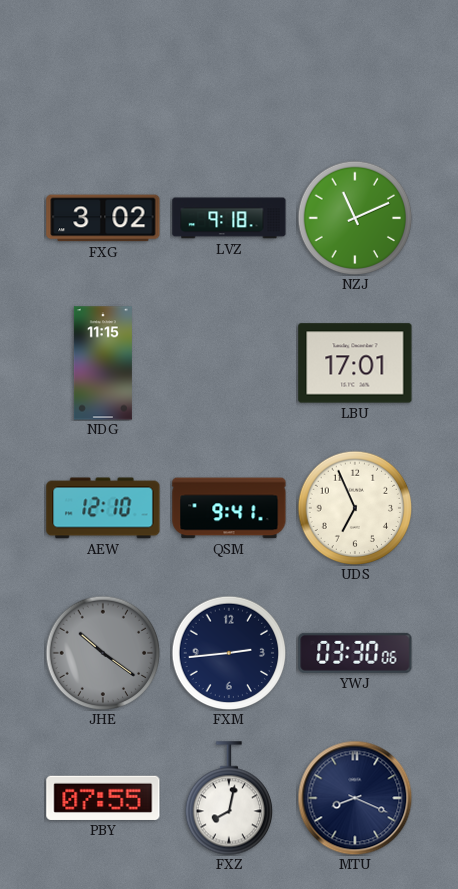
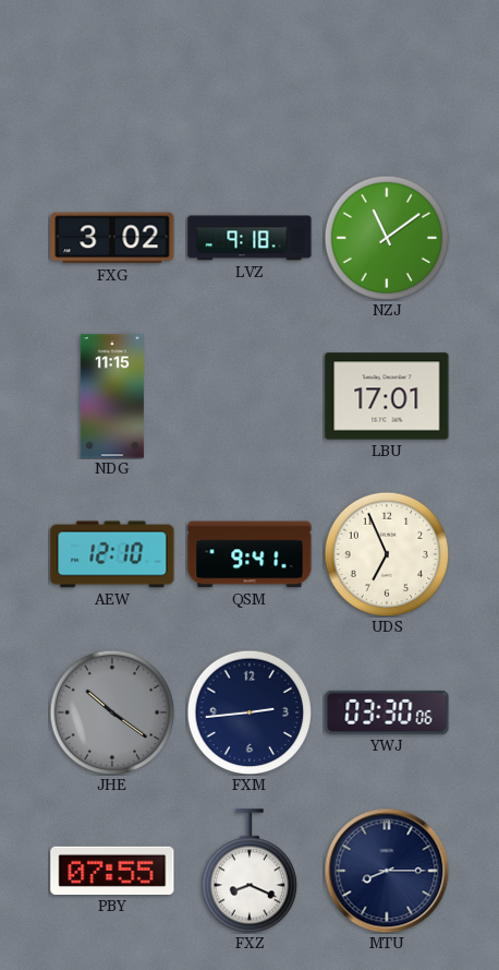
NZJ: 11:11 -> 11:09 (387, 238)
FXZ: 8:02 -> 8:19 (248, 871)
MTU: 8:19 -> 8:15 (387, 871)
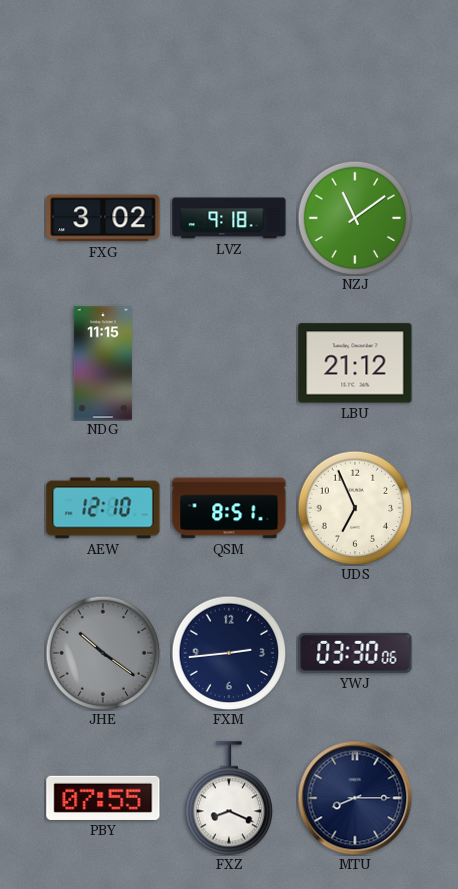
LBU: 17:01 -> 21:12 (355, 363)
QSM: 9:41 -> 8:51 (229, 508)
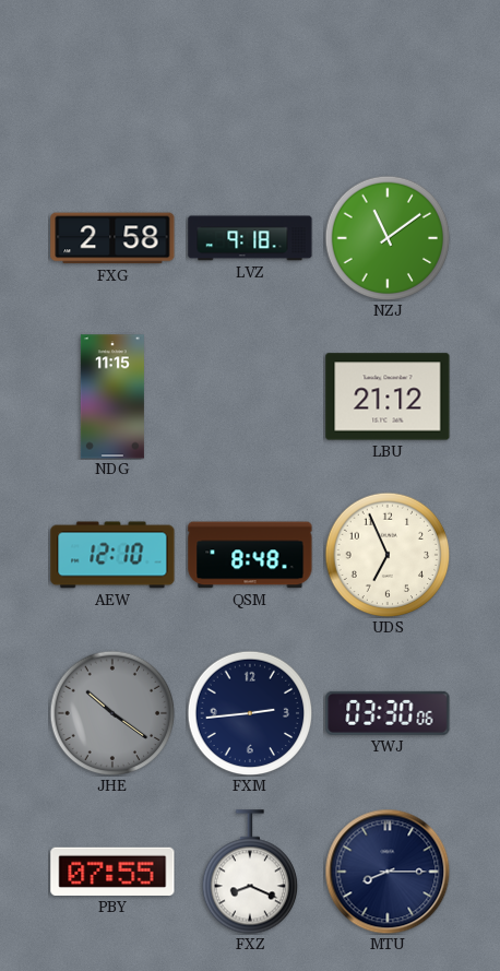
FXG: 3:02 -> 2:58 (112, 238)
QSM: 8:51 -> 8:48 (250, 555)
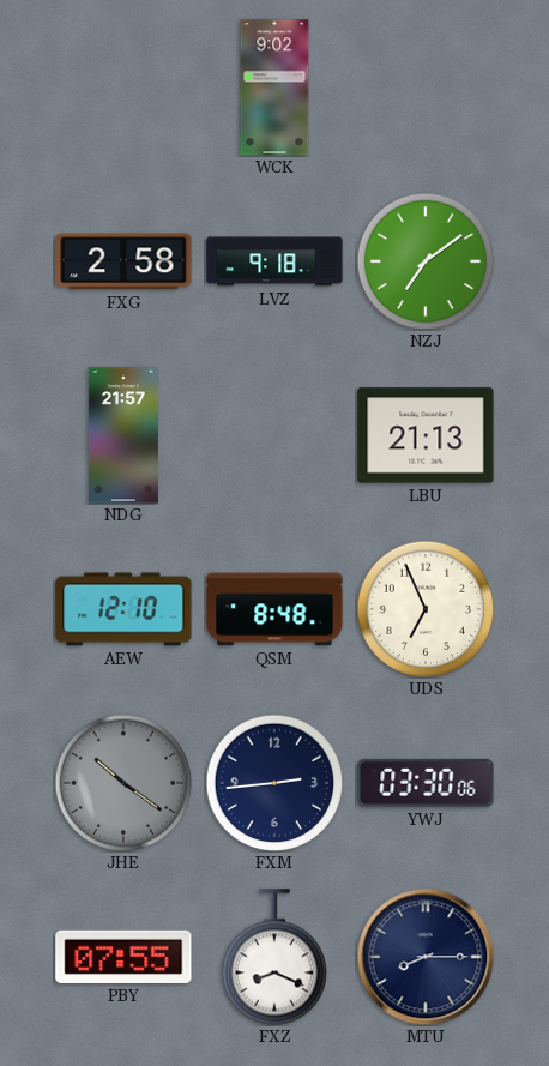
WCK: none -> 9:02 (274, 88)
NZJ: 11:09 -> 7:09 (426, 261)
NDG: 11:15 -> 21:57 (123, 435)
LBU: 21:12 -> 21:13 (426, 435)
